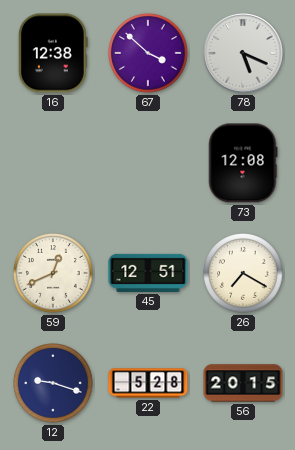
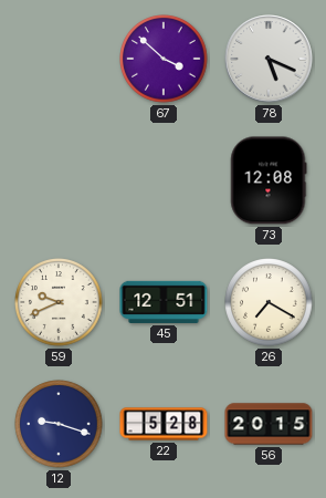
16: 12:38 -> none (53, 53)
59: 12:41 -> 9:41 (59, 302)
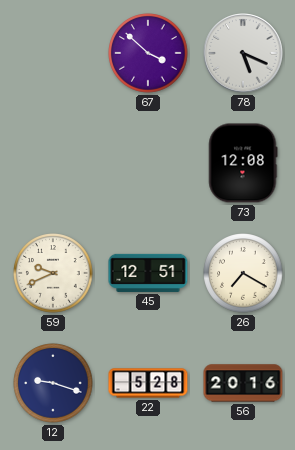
56: 20:15 -> 20:16 (243, 383)
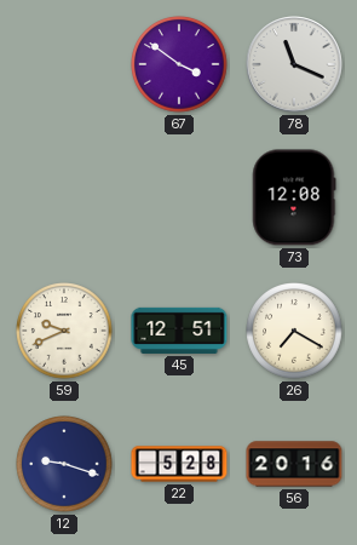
67: 3:52 -> 3:51 (179, 64)
78: 5:19 -> 11:19 (294, 64)
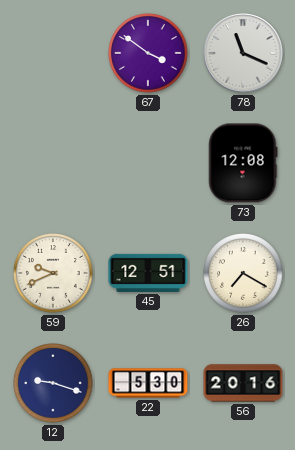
22: 5:28 -> 5:30 (148, 383)
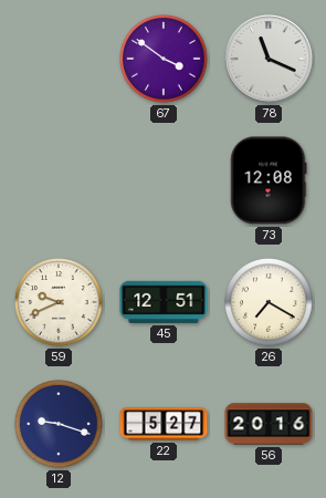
22: 5:30 -> 5:27 (164, 424)
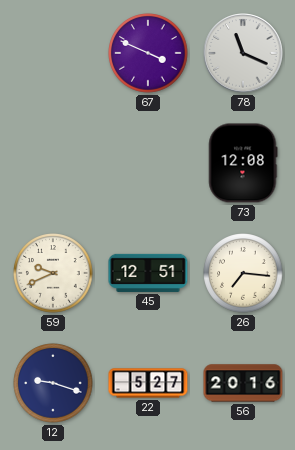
67: 3:51 -> 3:49 (148, 53)
26: 7:20 -> 7:16 (243, 273)
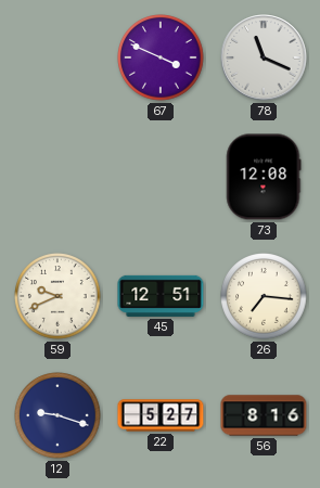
56: 20:16 -> 8:16 (264, 415)
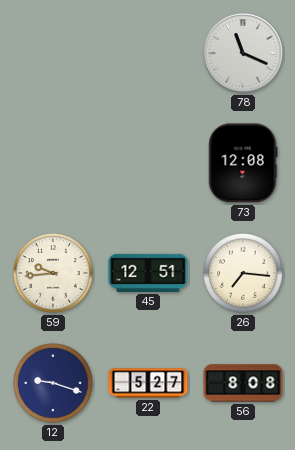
67: 3:49 -> none (161, 57)
59: 9:41 -> 9:44 (53, 273)
56: 8:16 -> 8:08 (243, 383)
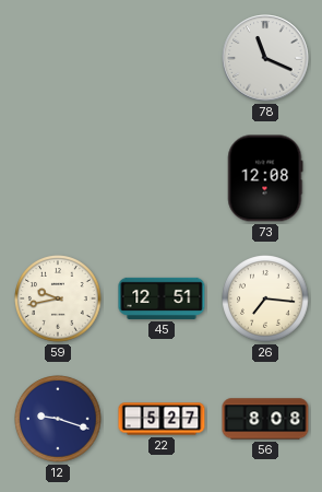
59: 9:44 -> 9:43 (58, 298)
